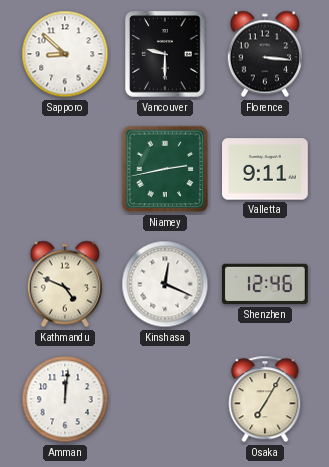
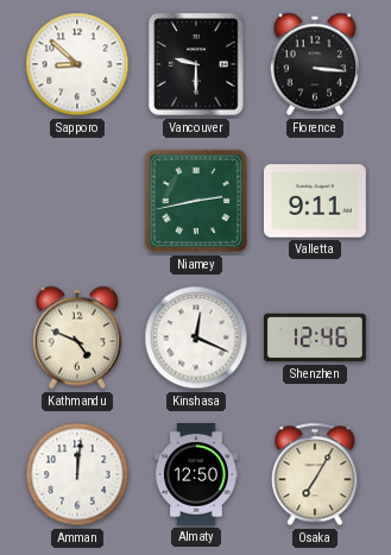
Almaty: none -> 12:50 (197, 474)
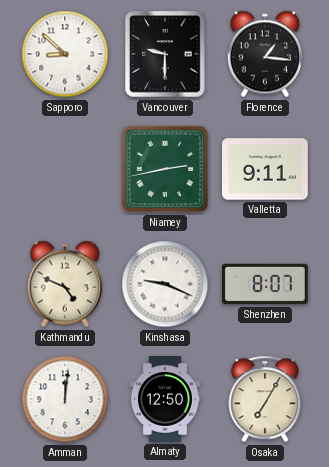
Florence: 3:16 -> 1:16 (265, 54)
Kinshasa: 12:19 -> 9:19 (165, 284)
Shenzhen: 12:46 -> 8:07 (266, 284)
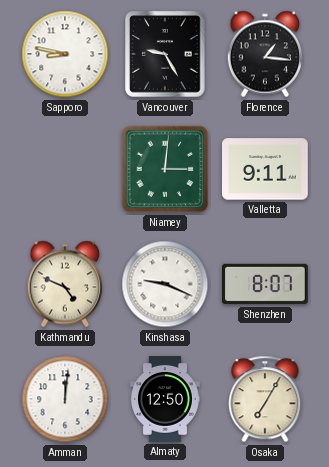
Sapporo: 8:52 -> 8:47 (65, 54)
Vancouver: 9:30 -> 9:25 (166, 54)
Niamey: 2:43 -> 3:01 (165, 169)
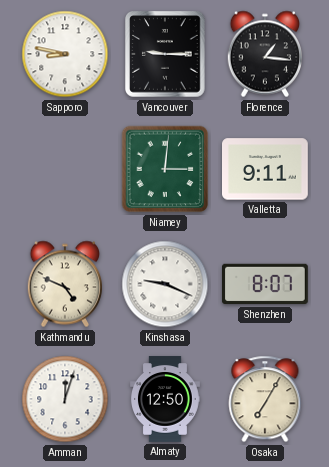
Vancouver: 9:25 -> 9:15 (166, 54)
Amman: 12:01 -> 12:03 (65, 399)
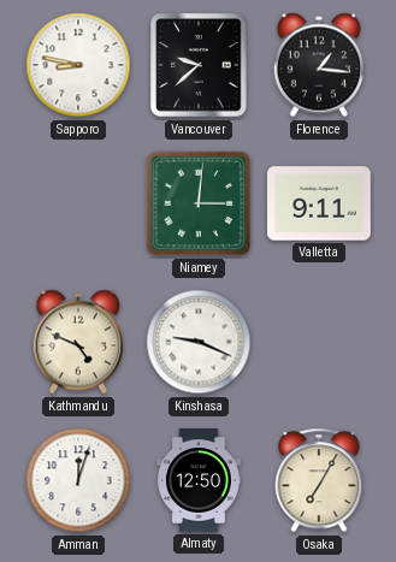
Vancouver: 9:15 -> 9:38 (200, 65)
Shenzhen: 8:07 -> none (266, 284)
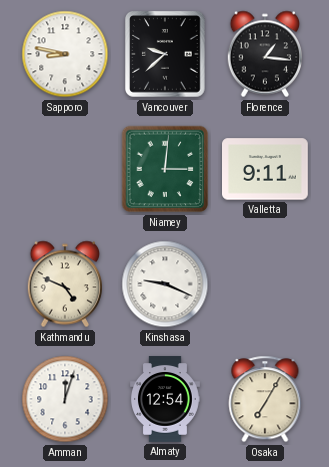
Almaty: 12:50 -> 12:54 (166, 399)
